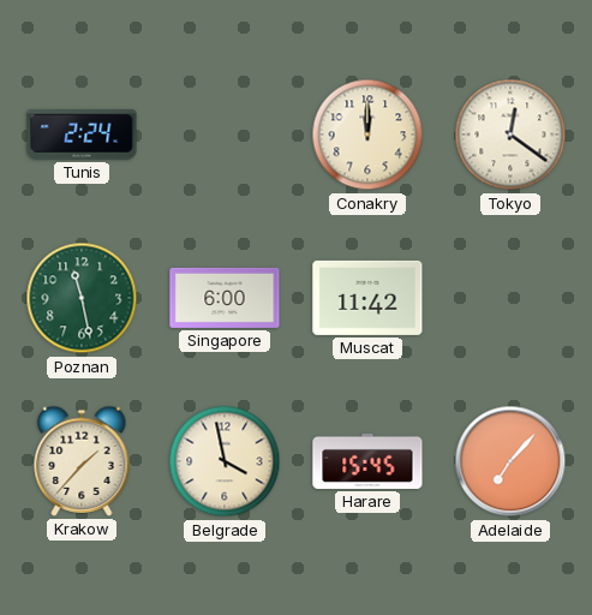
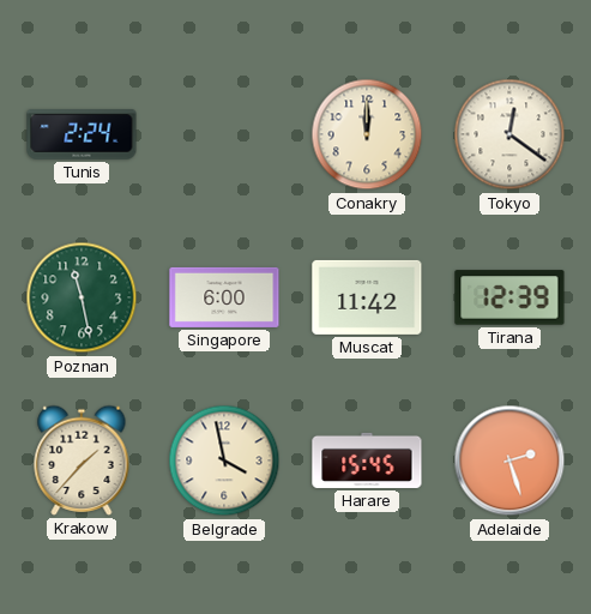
Tirana: none -> 12:39 (509, 297)
Adelaide: 7:07 -> 2:27 (509, 460)
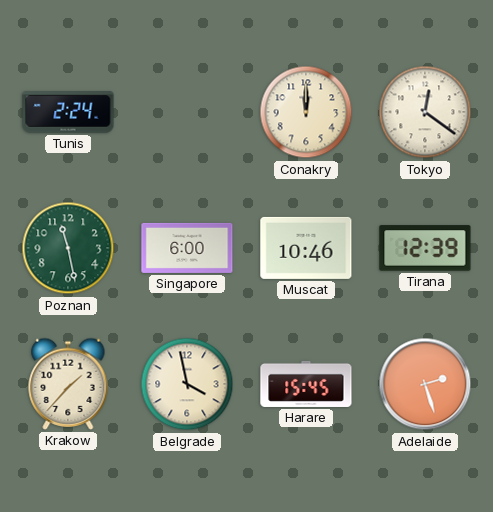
Muscat: 11:42 -> 10:46 (306, 248)
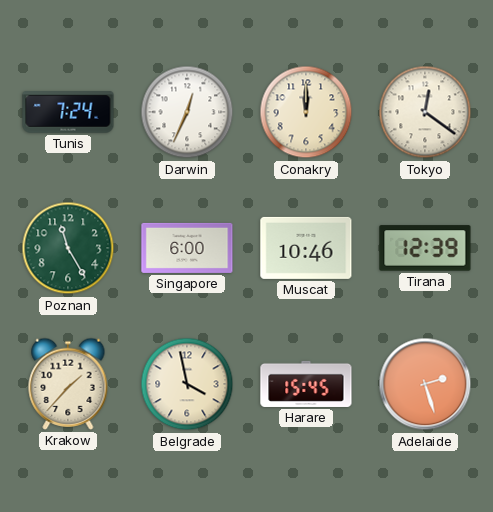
Tunis: 2:24 -> 7:24 (68, 112)
Darwin: none -> 12:34 (187, 112)
Poznan: 11:28 -> 11:25 (68, 248)
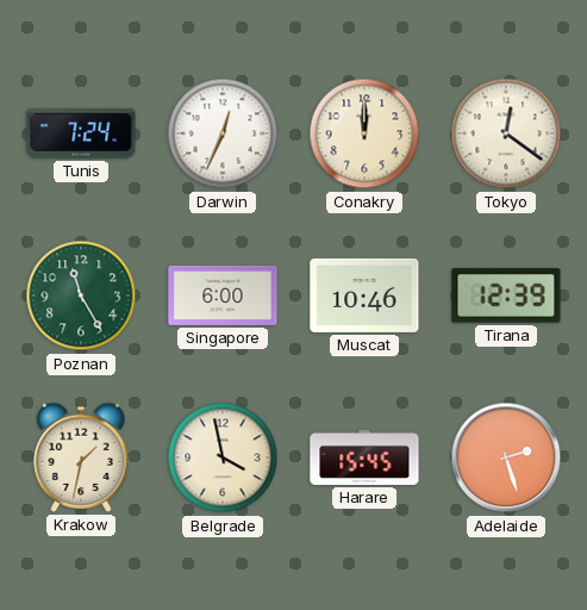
Krakow: 1:37 -> 1:32 (81, 457)
